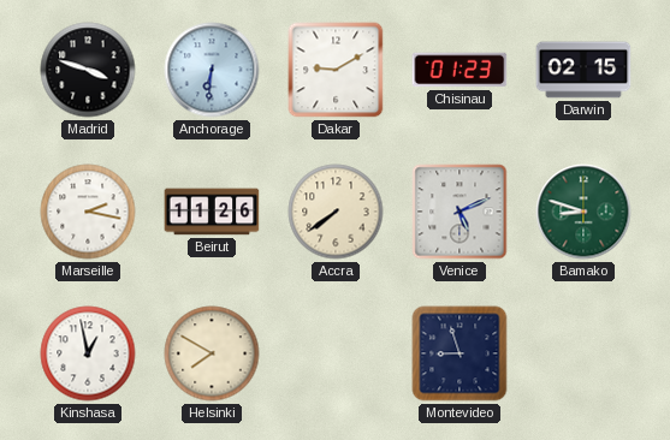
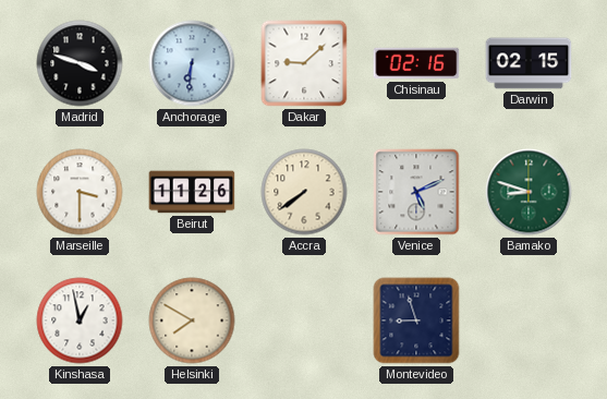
Dakar: 9:10 -> 9:08 (304, 63)
Chisinau: 01:23 -> 02:16 (416, 63)
Marseille: 2:17 -> 3:30 (80, 192)
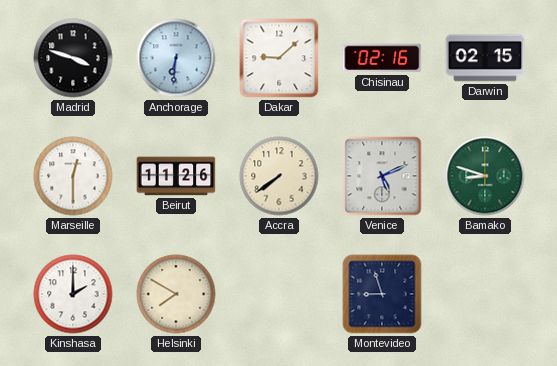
Marseille: 3:30 -> 12:30 (73, 176)
Kinshasa: 12:58 -> 2:00 (73, 294)
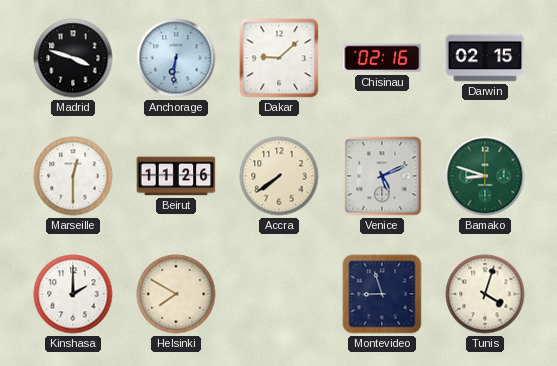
Tunis: none -> 4:03 (485, 294)
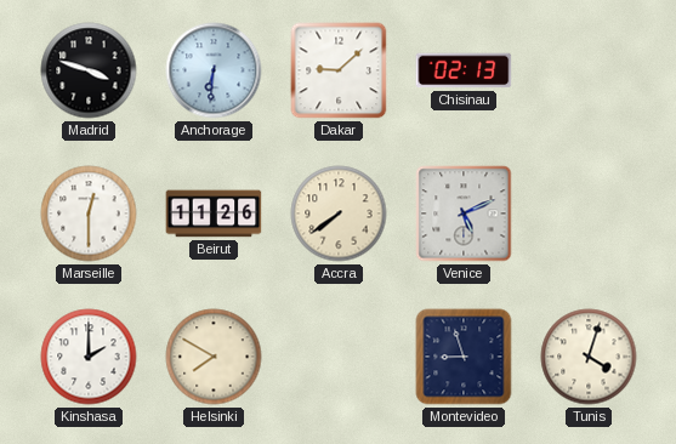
Chisinau: 02:16 -> 02:13 (464, 70)
Darwin: 02:15 -> none (485, 58)
Bamako: 8:48 -> none (485, 176)
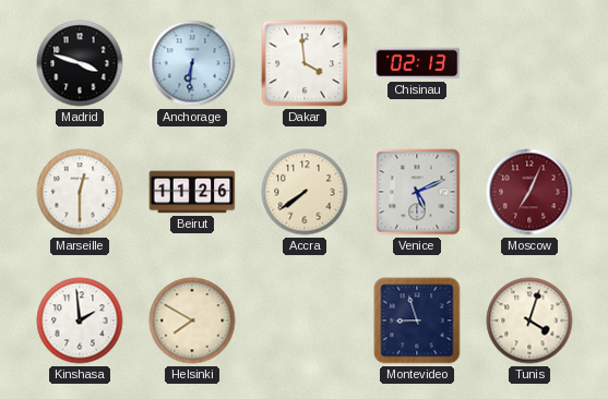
Dakar: 9:08 -> 3:59 (305, 63)
Moscow: none -> 7:04 (529, 192)
Kinshasa: 2:00 -> 1:59 (80, 321)
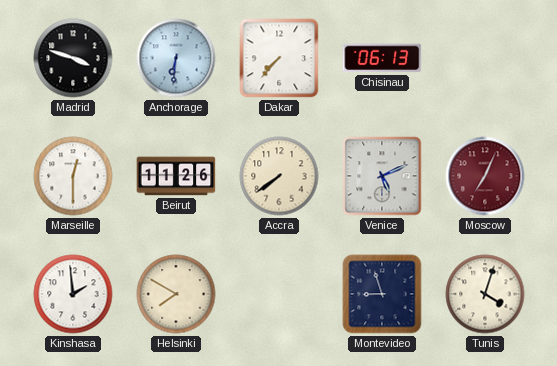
Dakar: 3:59 -> 7:37 (279, 58)
Chisinau: 02:13 -> 06:13 (382, 58)
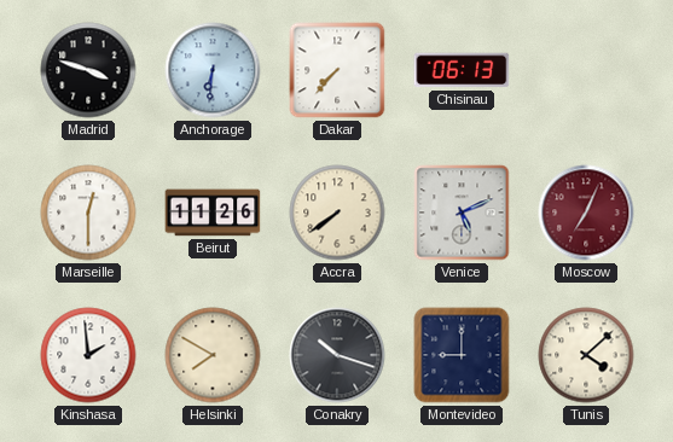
Conakry: none -> 10:18 (337, 355)
Montevideo: 8:57 -> 9:00 (462, 355)
Tunis: 4:03 -> 4:08 (586, 355)
